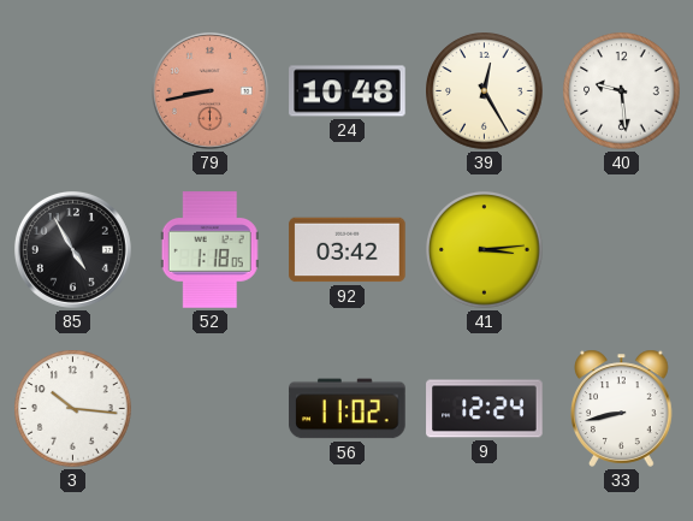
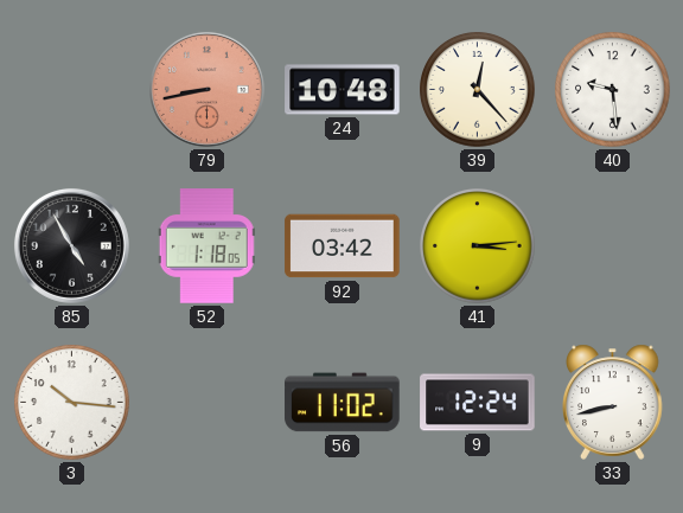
39: 12:25 -> 12:23 (478, 90)
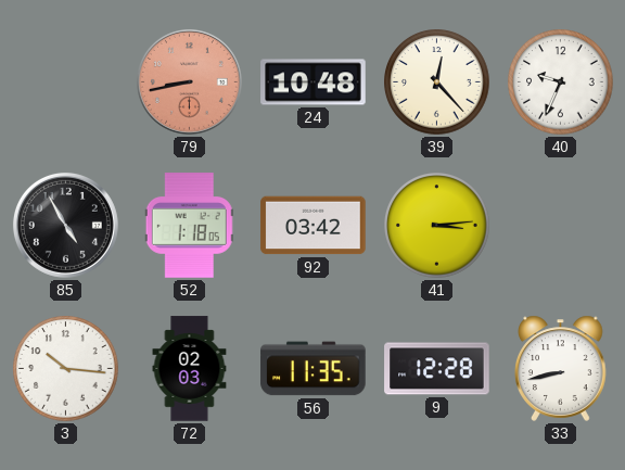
40: 9:29 -> 9:34 (561, 82)
72: none -> 02:03 (190, 369)
56: 11:02 -> 11:35 (314, 369)
9: 12:24 -> 12:28 (437, 369)
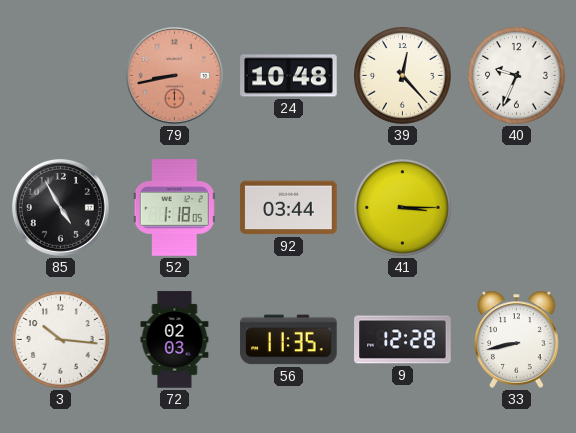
92: 03:42 -> 03:44 (289, 208)
41: 3:14 -> 3:15 (403, 208)
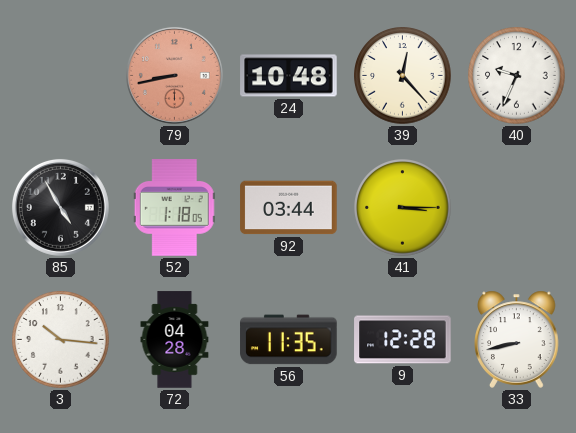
72: 02:03 -> 04:28 (175, 340)
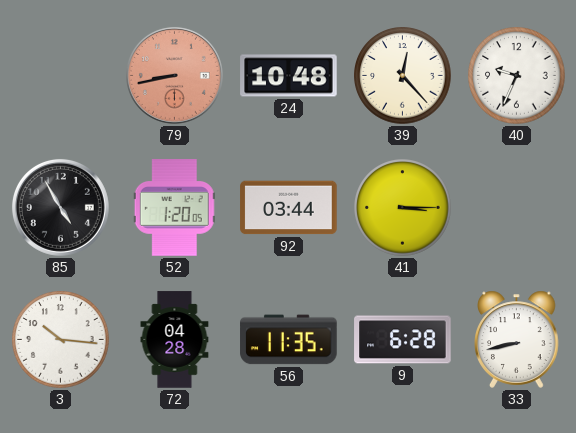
52: 1:18 -> 1:20 (174, 208)
9: 12:28 -> 6:28 (403, 340)
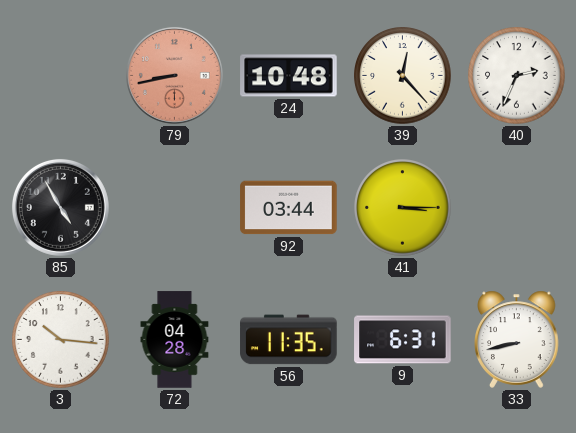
40: 9:34 -> 2:34 (517, 76)
52: 1:20 -> none (174, 208)
9: 6:28 -> 6:31 (403, 340)
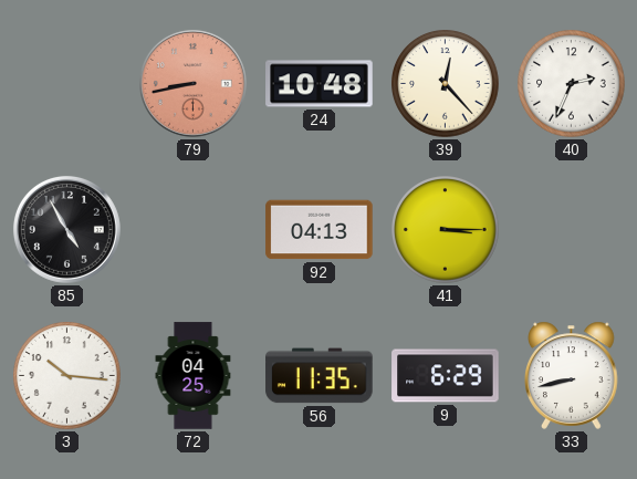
92: 03:44 -> 04:13 (320, 230)
72: 04:28 -> 04:25 (194, 376)
9: 6:31 -> 6:29 (446, 376)
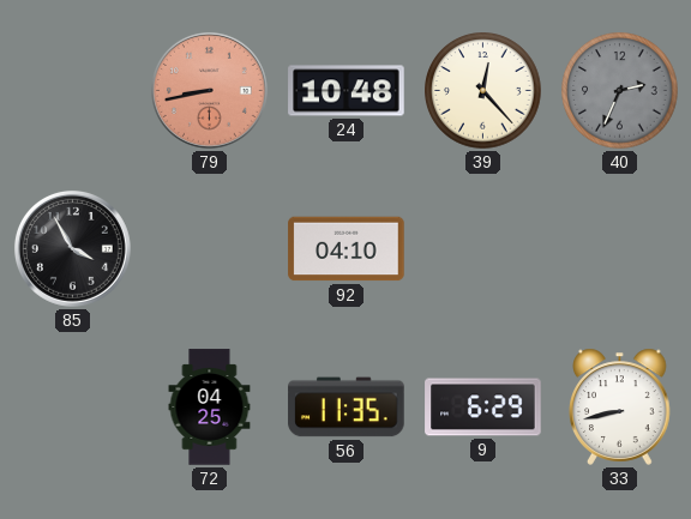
40 dial: white -> grey (620, 91)
85: 4:55 -> 3:55 (72, 248)
92: 04:13 -> 04:10 (347, 249)
41: 3:15 -> none (446, 230)
3: 10:16 -> none (67, 376)
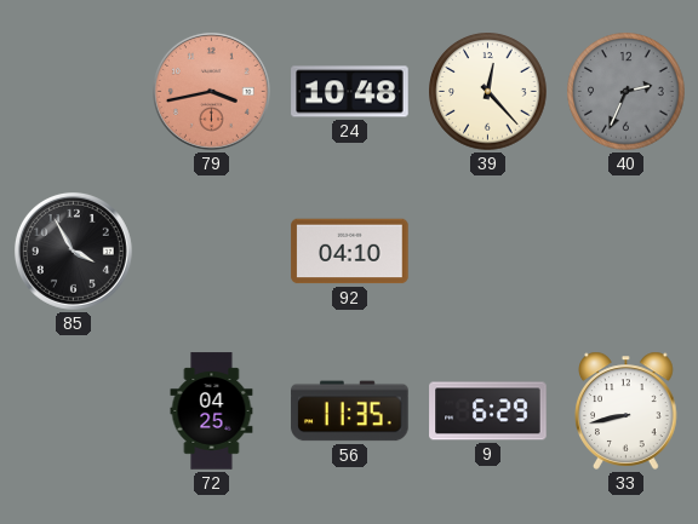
79: 8:43 -> 3:43 (211, 91)
